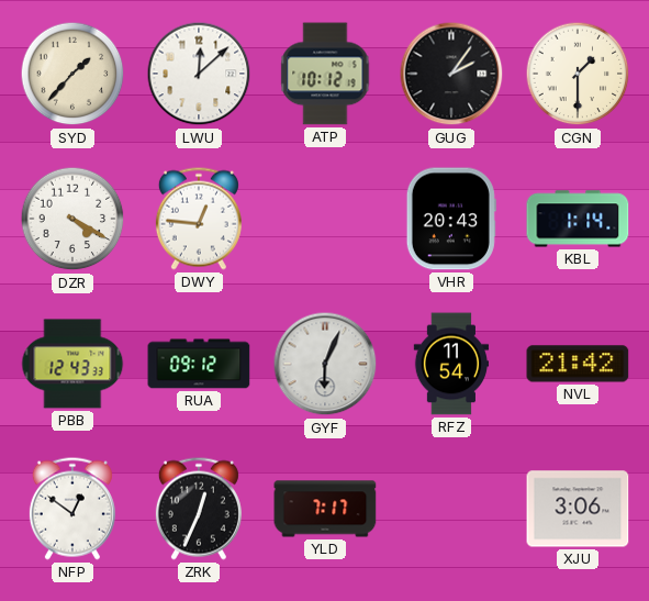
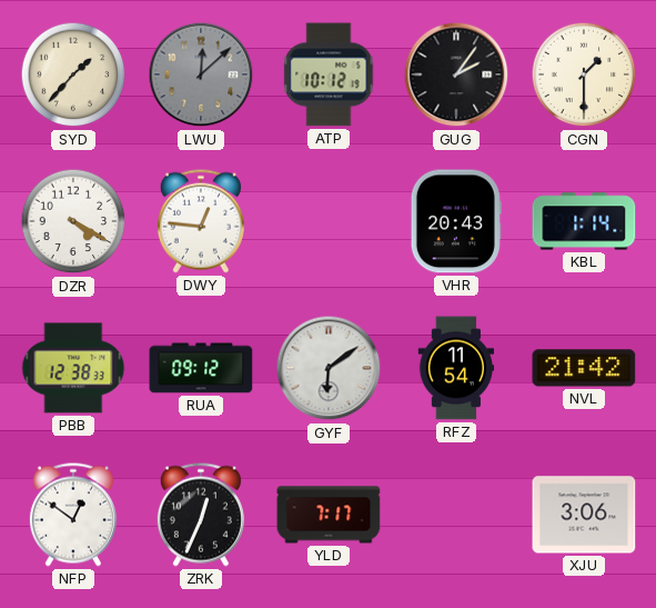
LWU dial: white -> grey (201, 74)
PBB: 12:43 -> 12:38 (73, 368)
GYF: 6:04 -> 6:09 (329, 368)
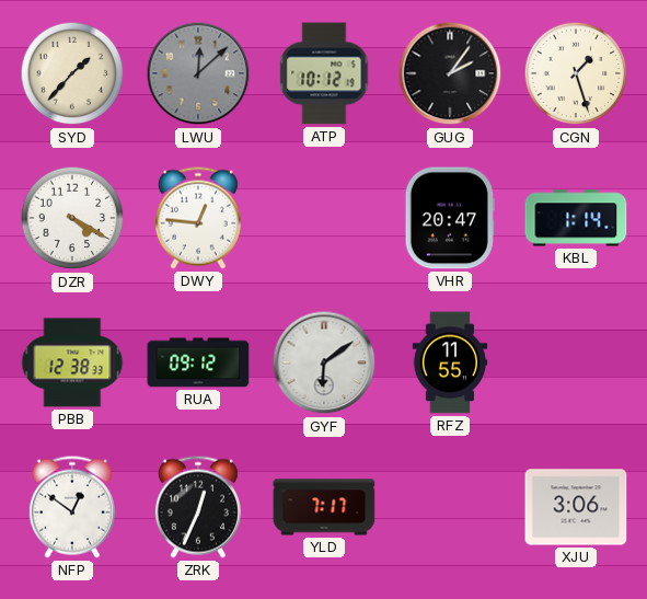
CGN: 1:30 -> 1:27 (576, 73)
VHR: 20:43 -> 20:47 (450, 218)
RFZ: 11:54 -> 11:55 (450, 362)
NVL: 21:42 -> none (584, 368)
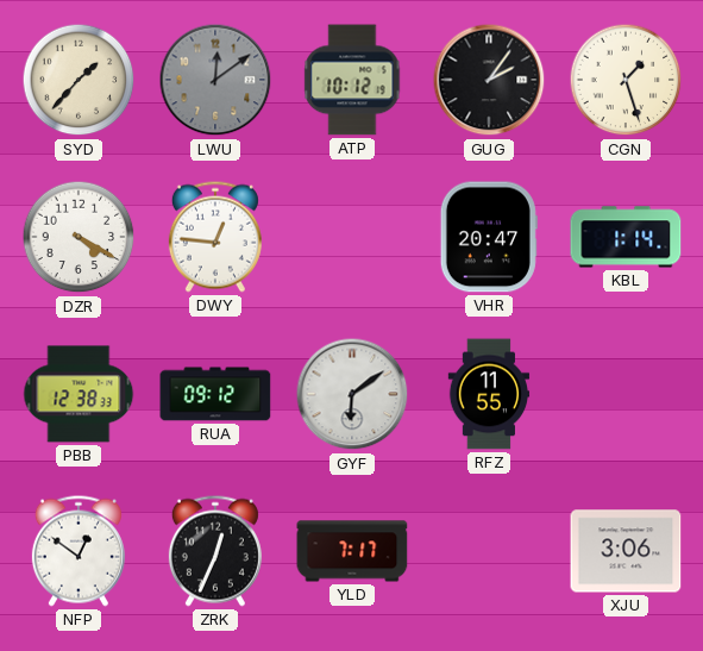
LWU: 12:08 -> 12:09 (215, 80)
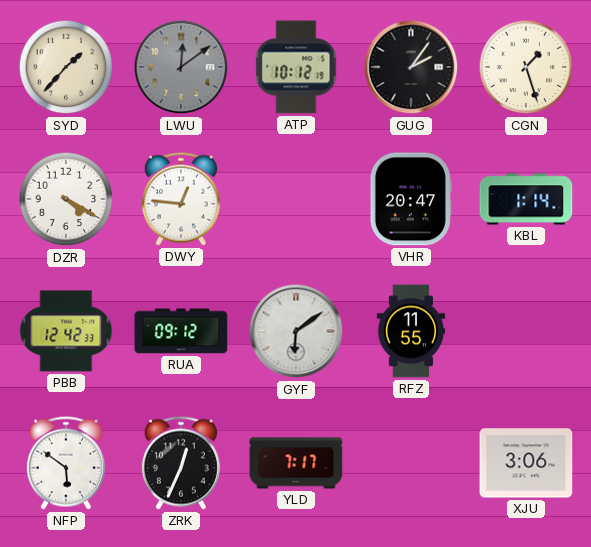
PBB: 12:38 -> 12:42 (66, 331)
NFP: 12:51 -> 5:51 (66, 463)
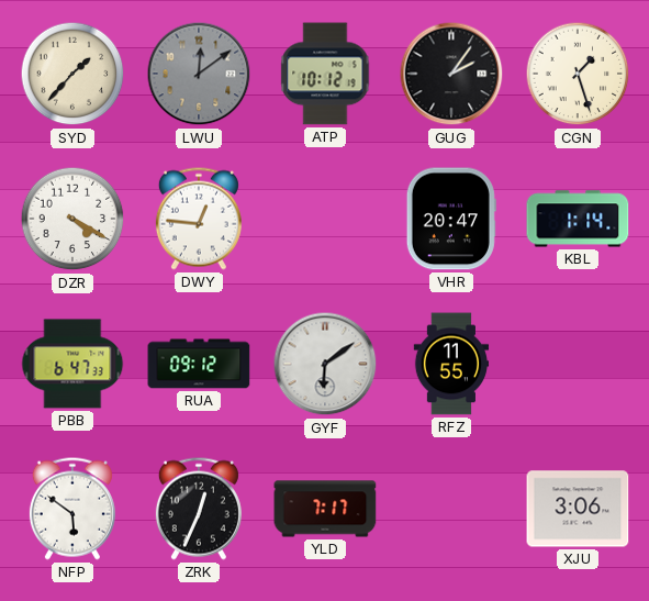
PBB: 12:42 -> 6:47 (72, 364)
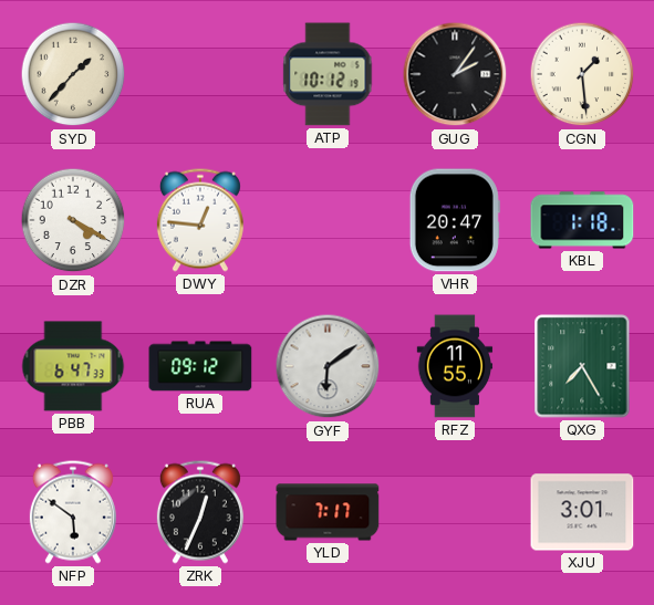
LWU: 12:09 -> none (199, 74)
CGN: 1:27 -> 1:29 (582, 74)
KBL: 1:14 -> 1:18 (582, 220)
QXG: none -> 7:25 (582, 366)
XJU: 3:06 -> 3:01 (582, 512)
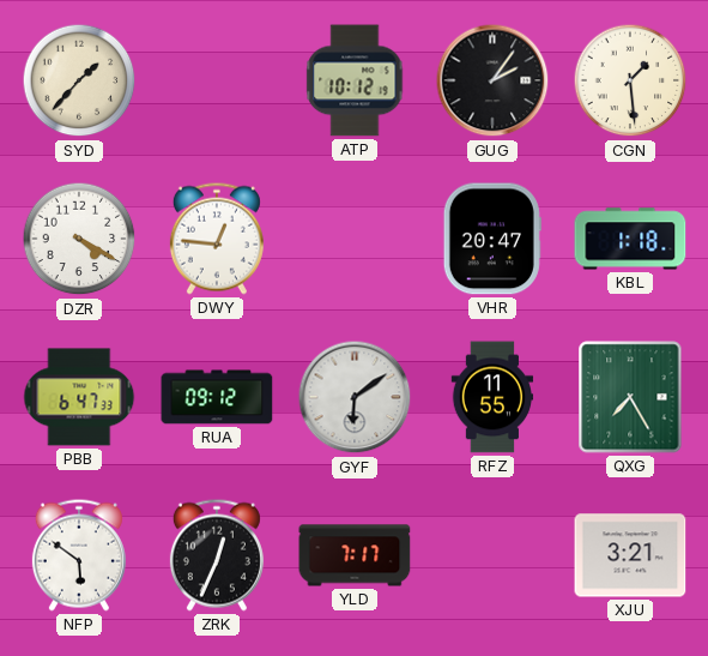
XJU: 3:01 -> 3:21 (630, 555)
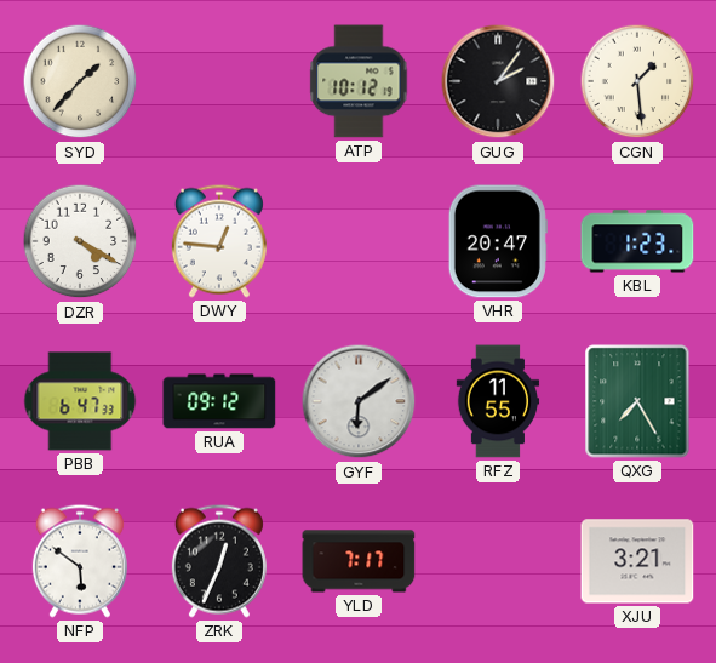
KBL: 1:18 -> 1:23 (637, 241)
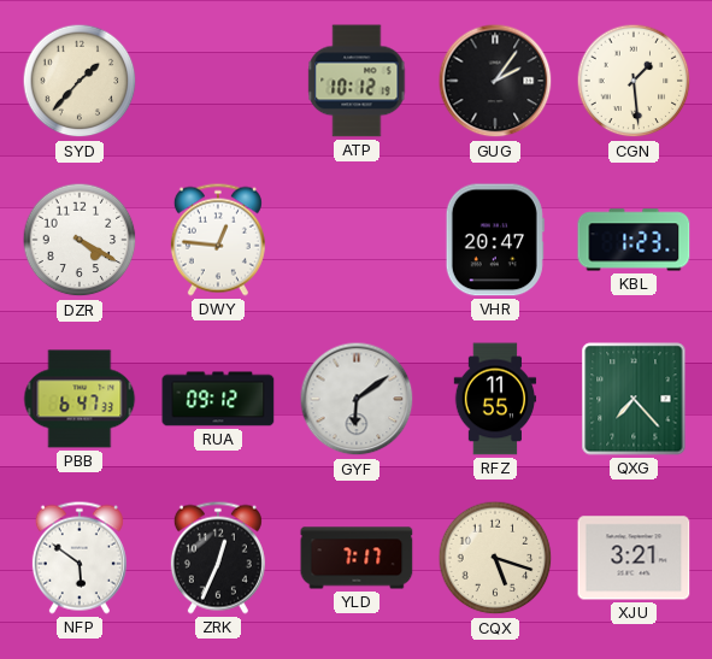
QXG: 7:25 -> 7:23 (634, 399)
CQX: none -> 5:18 (495, 558)
